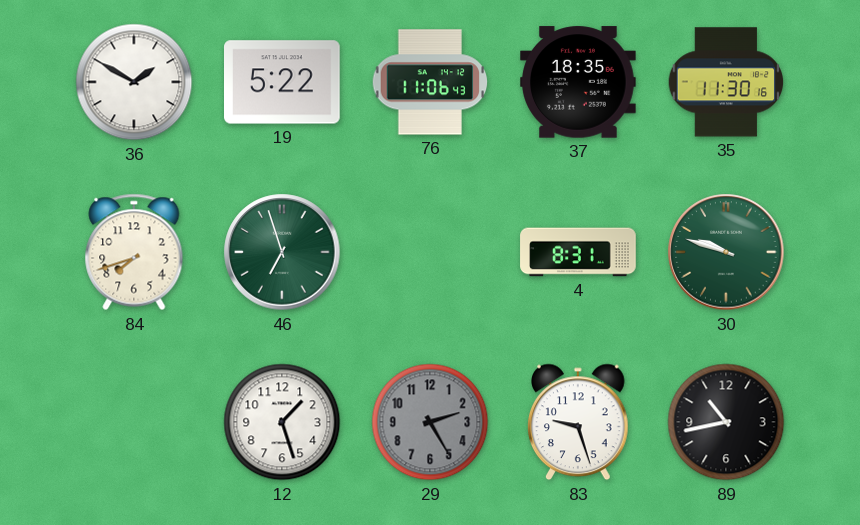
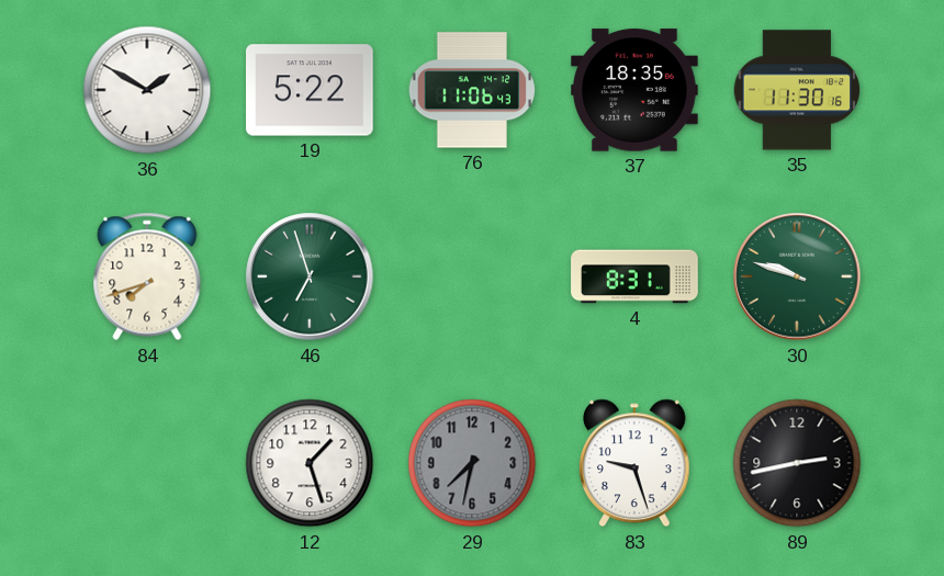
29: 2:25 -> 7:32 (472, 463)
89: 10:43 -> 2:43 (797, 463)
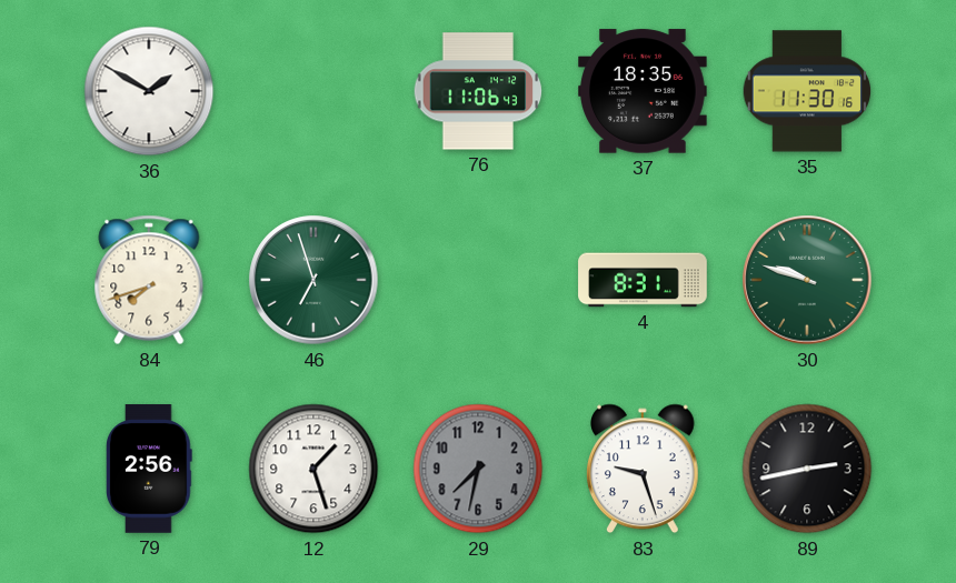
19: 5:22 -> none (311, 90)
79: none -> 2:56 (150, 469)
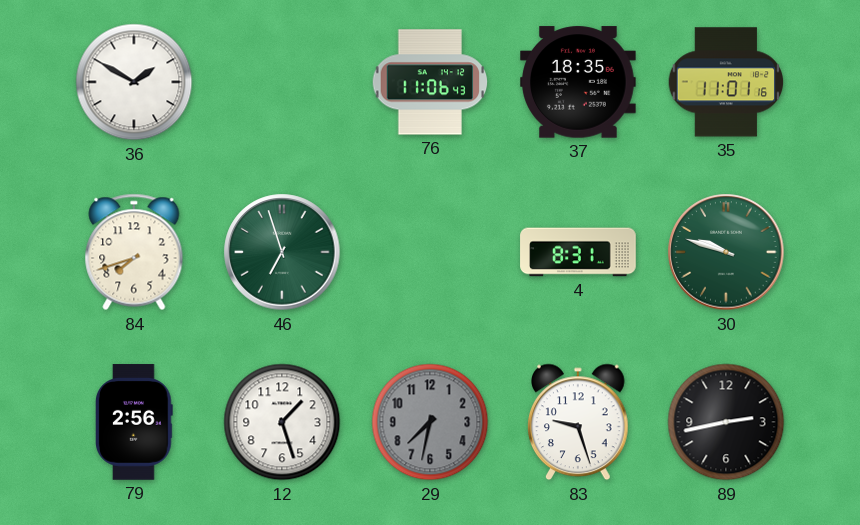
35: 11:30 -> 11:01 (726, 82)
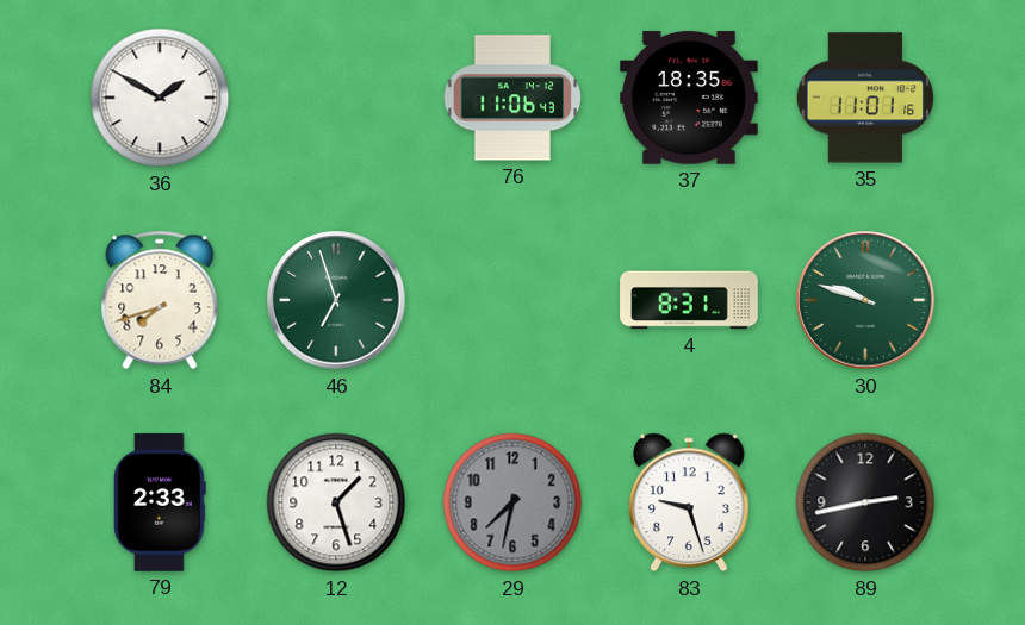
79: 2:56 -> 2:33 (161, 502)
